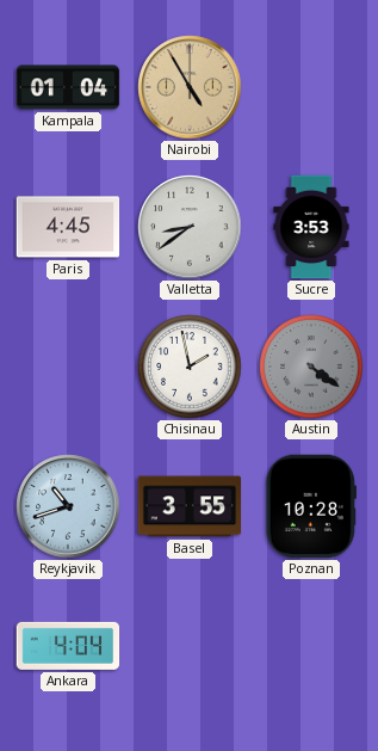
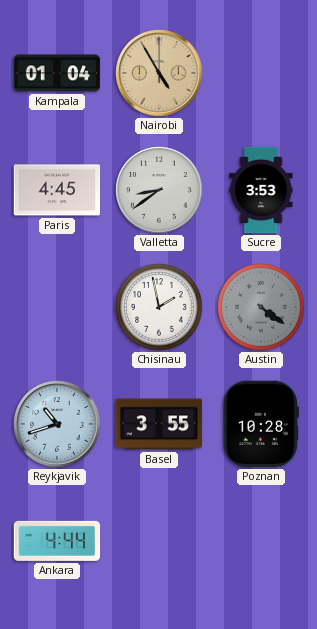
Ankara: 4:04 -> 4:44 (57, 541)
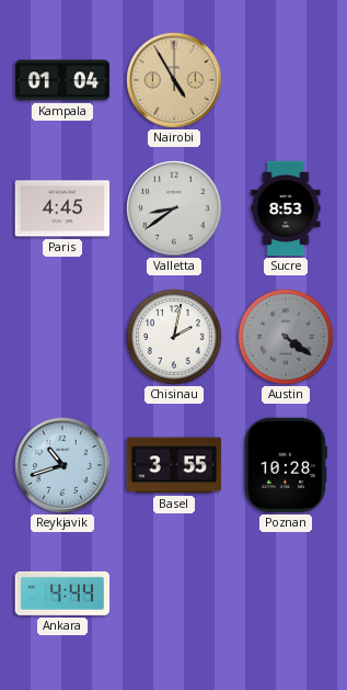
Sucre: 3:53 -> 8:53 (286, 208)
Chisinau: 1:58 -> 2:02 (174, 337)
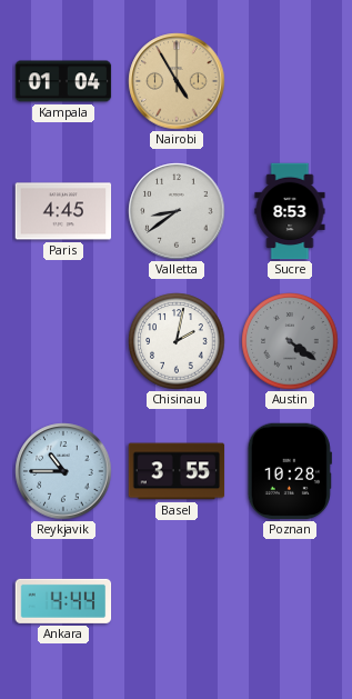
Reykjavik: 10:42 -> 10:45 (63, 471)
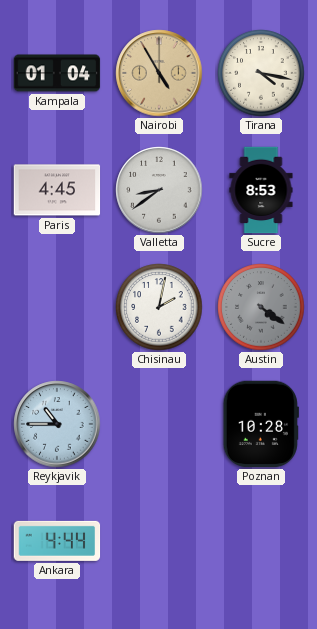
Tirana: none -> 4:17 (261, 73)
Basel: 3:55 -> none (177, 471)
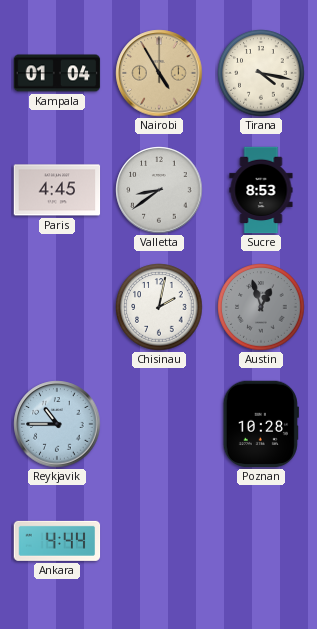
Austin: 4:21 -> 12:57 (261, 307)
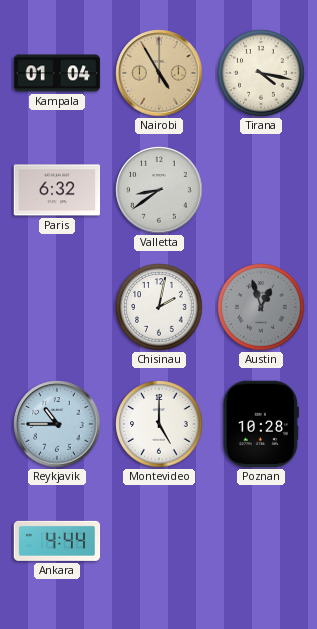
Paris: 4:45 -> 6:32 (57, 190)
Sucre: 8:53 -> none (261, 190)
Montevideo: none -> 5:00 (159, 424)
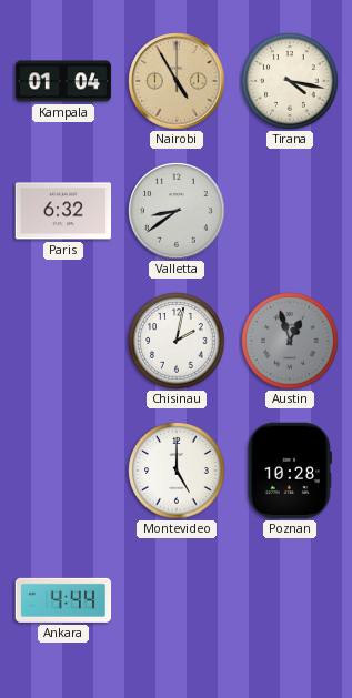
Reykjavik: 10:45 -> none (57, 424)
